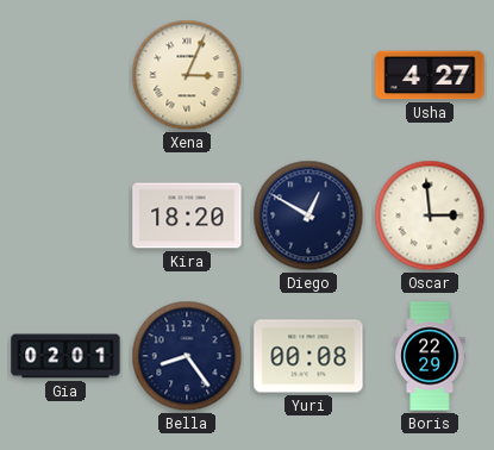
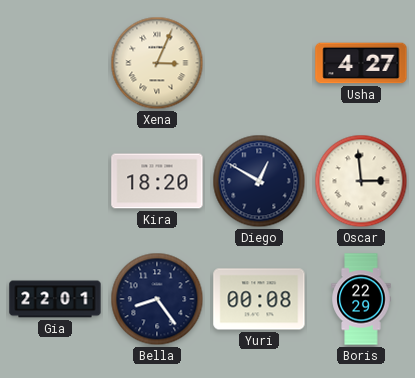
Gia: 02:01 -> 22:01 (55, 299)
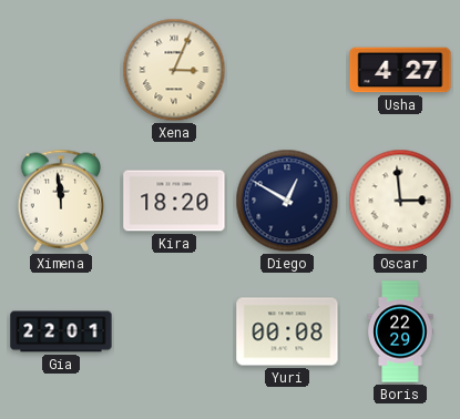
Ximena: none -> 11:59 (61, 201)
Bella: 8:24 -> none (157, 299)
